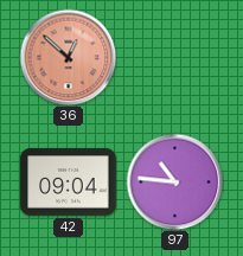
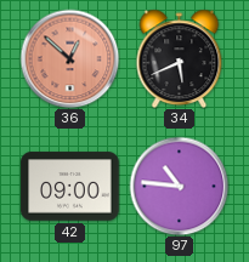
34: none -> 5:41 (180, 58)
42: 09:04 -> 09:00 (70, 187)
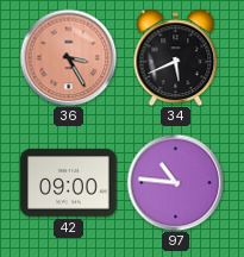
36: 12:52 -> 3:25 (68, 57)
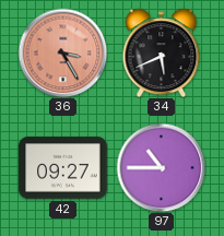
42: 09:00 -> 09:27 (63, 168)
97: 10:46 -> 10:45 (161, 167)
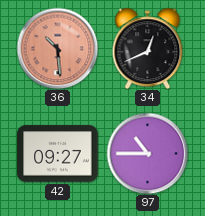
36: 3:25 -> 10:29 (57, 48)
34: 5:41 -> 12:41 (148, 48)
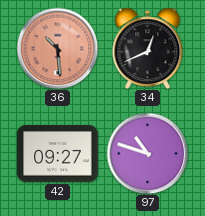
97: 10:45 -> 10:48 (147, 153)
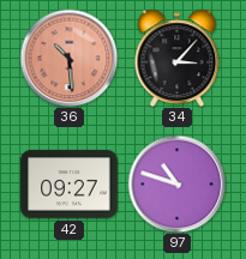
34: 12:41 -> 3:07 (178, 58)
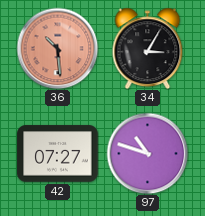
34: 3:07 -> 3:05 (148, 48)
42: 09:27 -> 07:27 (58, 154)
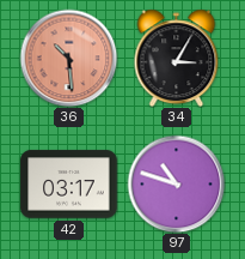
42: 07:27 -> 03:17 (69, 185)
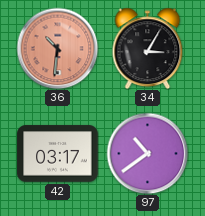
36: 10:29 -> 10:31 (57, 48)
97: 10:48 -> 10:39 (147, 153)
